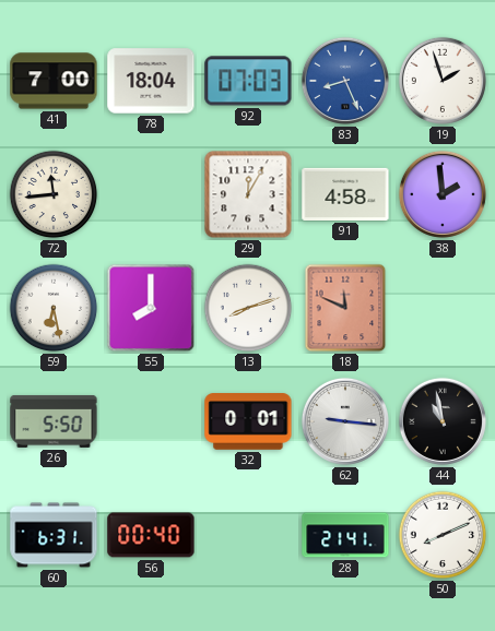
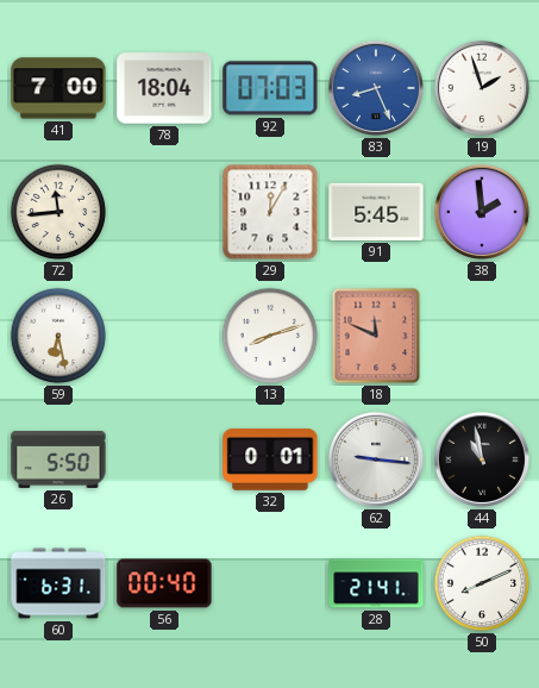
91: 4:58 -> 5:45 (376, 212)
55: 8:00 -> none (151, 308)
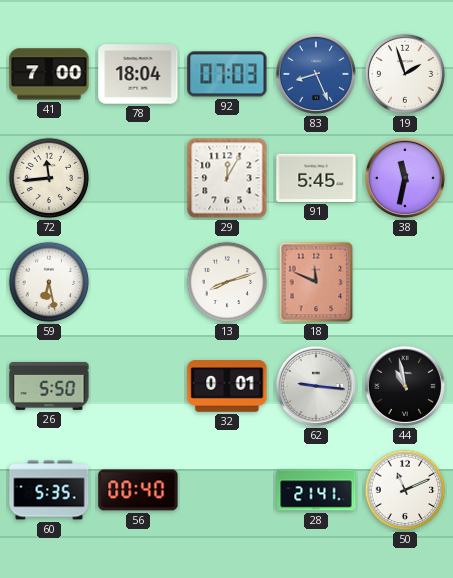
38: 1:59 -> 11:32 (405, 178)
60: 6:31 -> 5:35 (49, 490)
50: 8:11 -> 11:11 (405, 490)
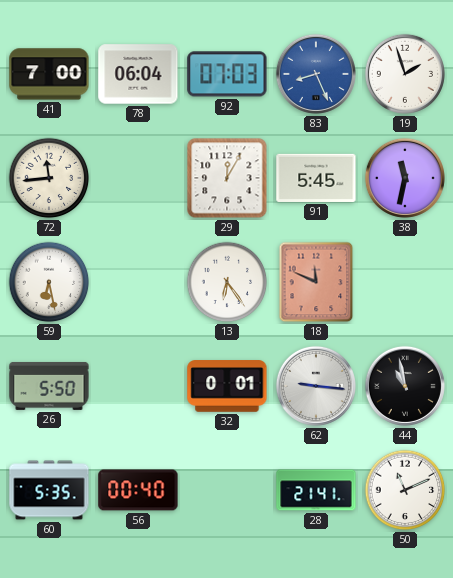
78: 18:04 -> 06:04 (138, 74)
13: 8:12 -> 6:24 (227, 282)
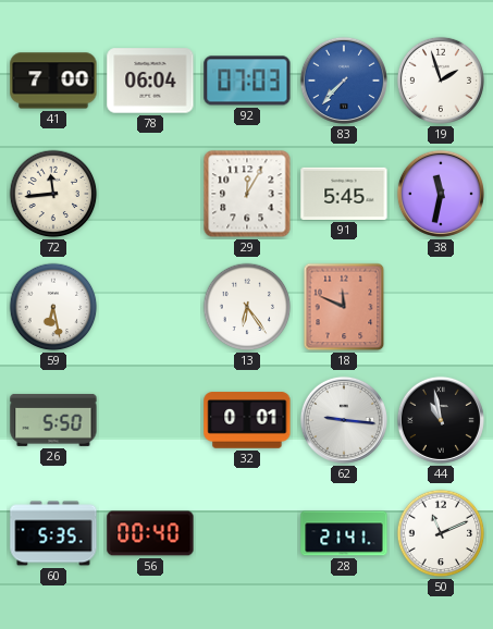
83: 8:26 -> 7:37 (344, 81)
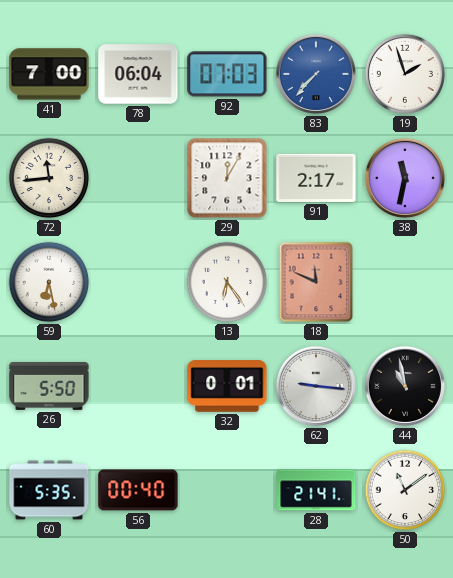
91: 5:45 -> 2:17 (316, 178)
50: 11:11 -> 11:09 (405, 490)
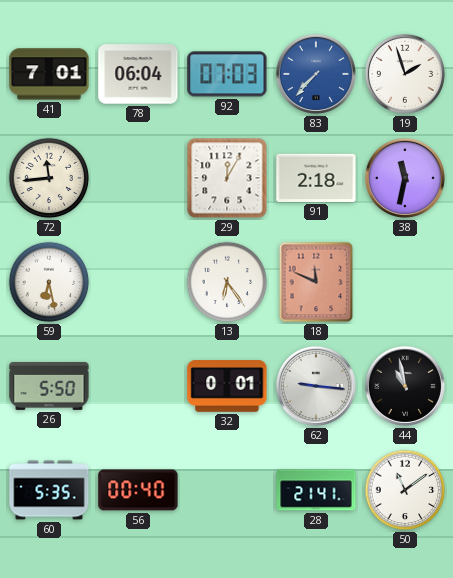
41: 7:00 -> 7:01 (49, 74)
91: 2:17 -> 2:18 (316, 178)
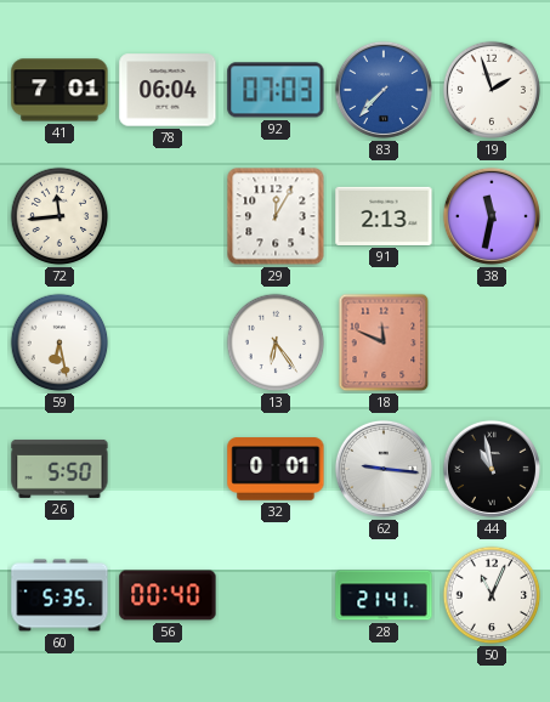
91: 2:18 -> 2:13 (384, 216)
50: 11:09 -> 11:04 (492, 595)
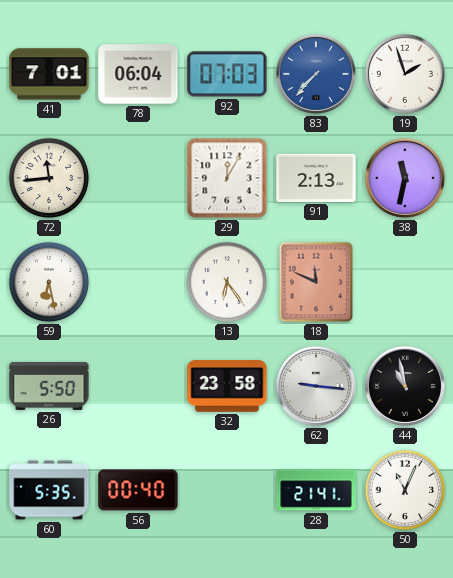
32: 0:01 -> 23:58 (227, 386)
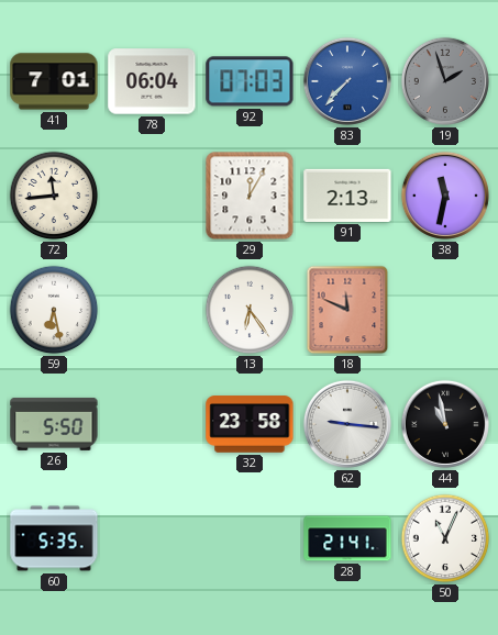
19 dial: white -> grey (445, 81)
56: 00:40 -> none (138, 490)
